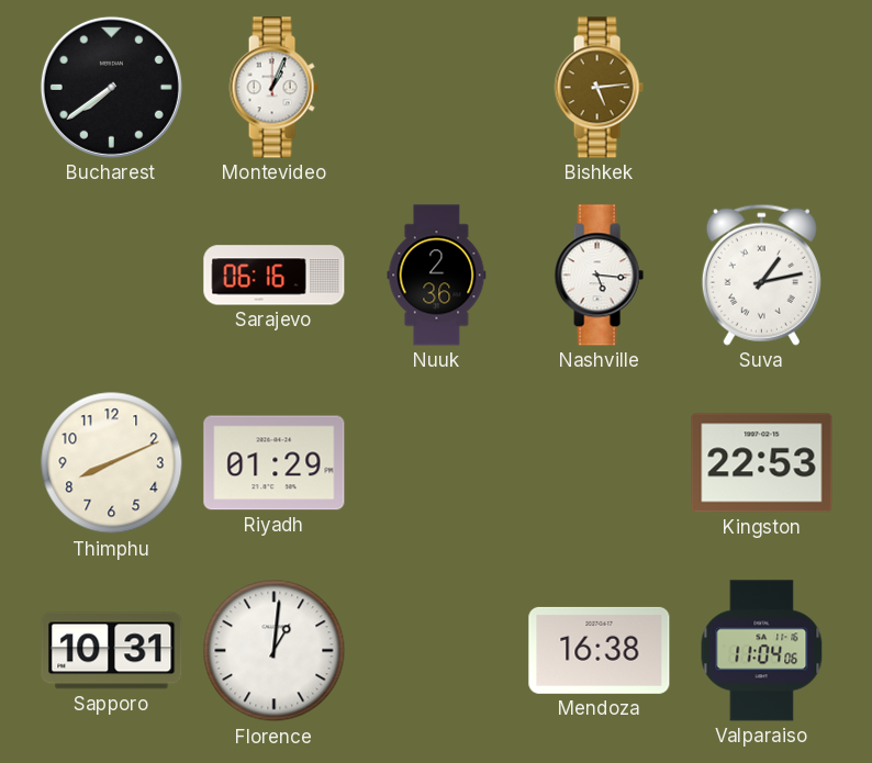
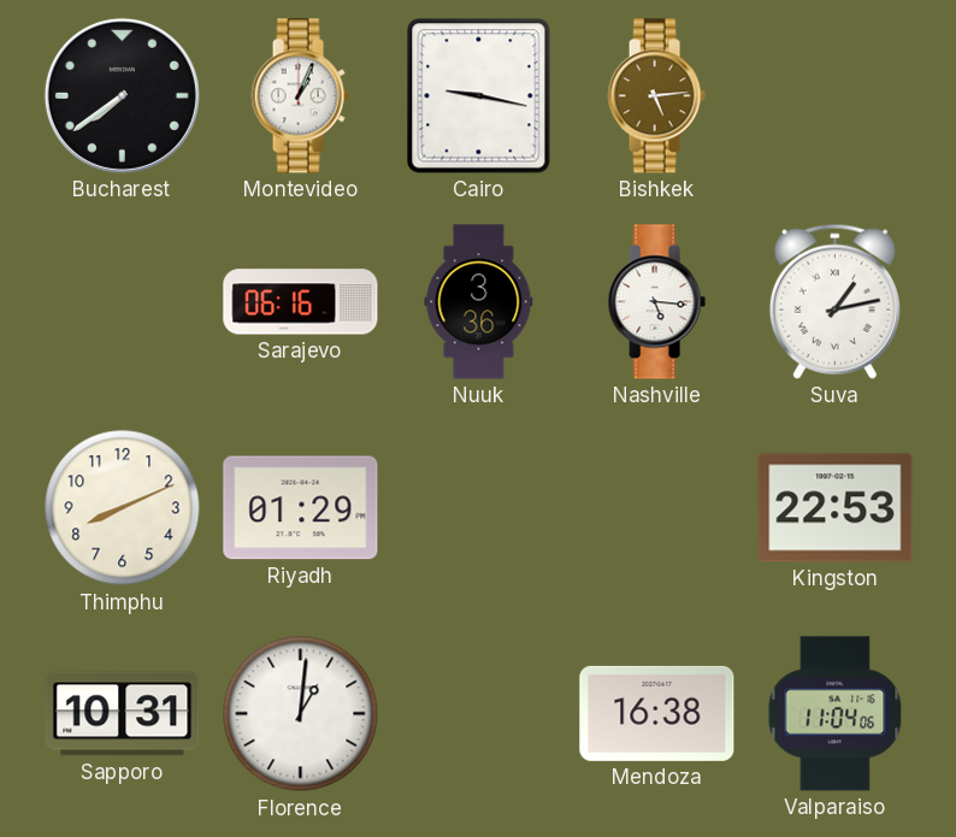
Cairo: none -> 9:17 (479, 96)
Nuuk: 2:36 -> 3:36 (479, 302)
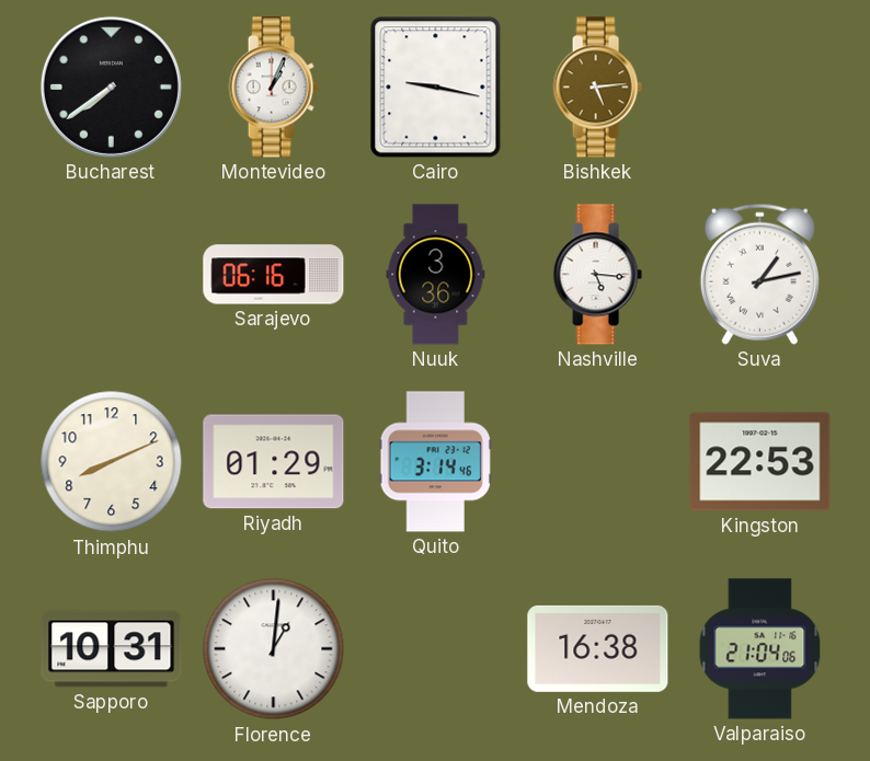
Quito: none -> 3:14 (435, 462)
Valparaiso: 11:04 -> 21:04 (760, 649)
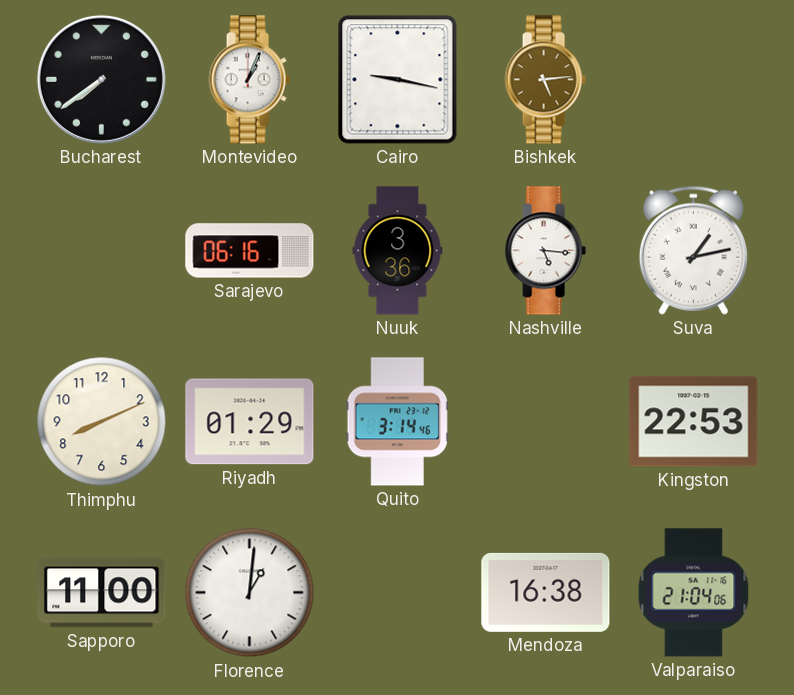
Sapporo: 10:31 -> 11:00 (102, 593)
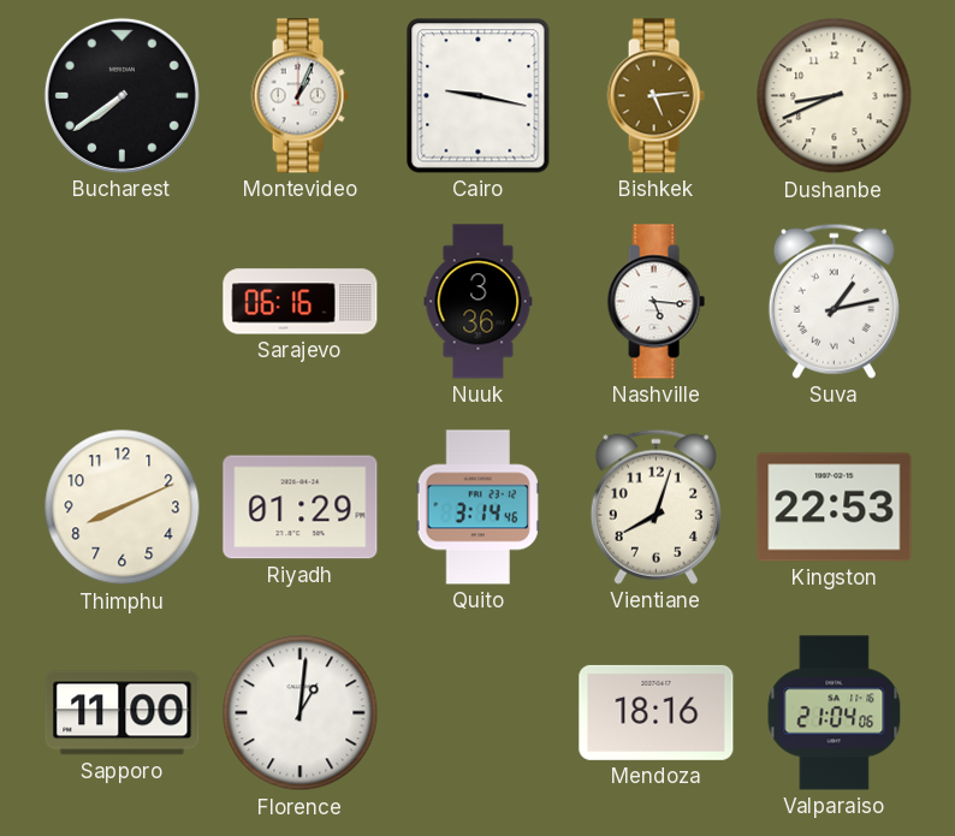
Dushanbe: none -> 8:41 (835, 96)
Vientiane: none -> 8:03 (656, 506)
Mendoza: 16:38 -> 18:16 (657, 712)
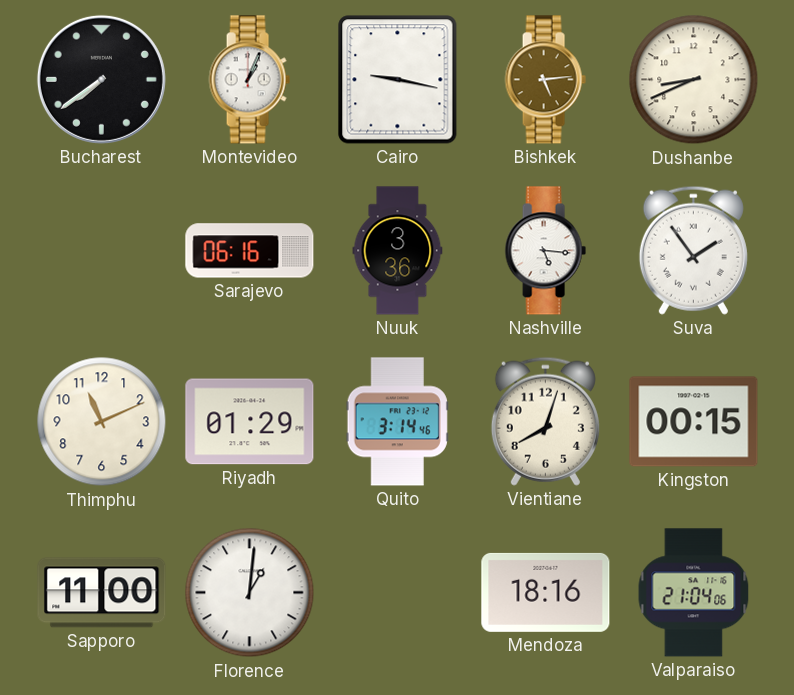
Suva: 1:13 -> 1:54 (693, 250)
Thimphu: 8:11 -> 11:11 (102, 422)
Kingston: 22:53 -> 00:15 (694, 422)
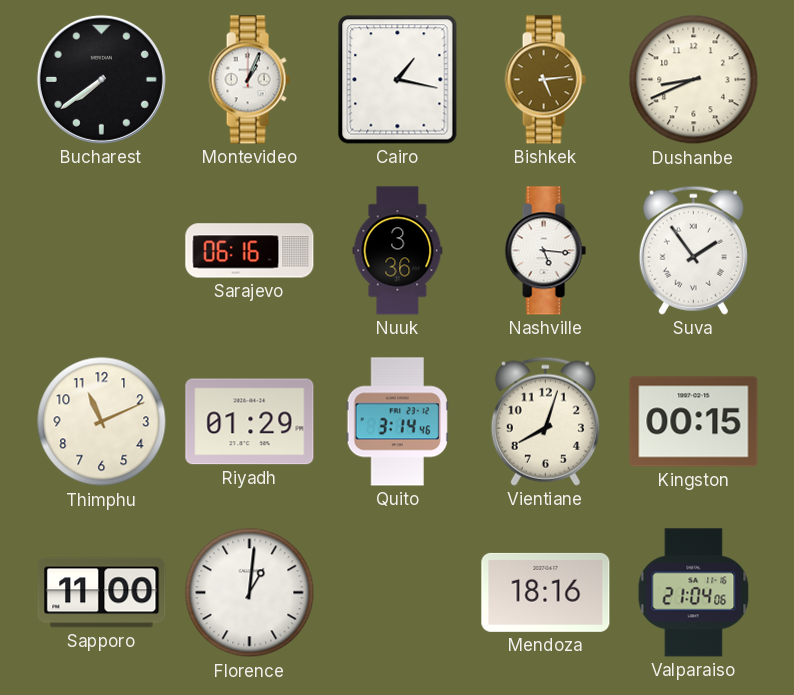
Cairo: 9:17 -> 1:17 (398, 80)
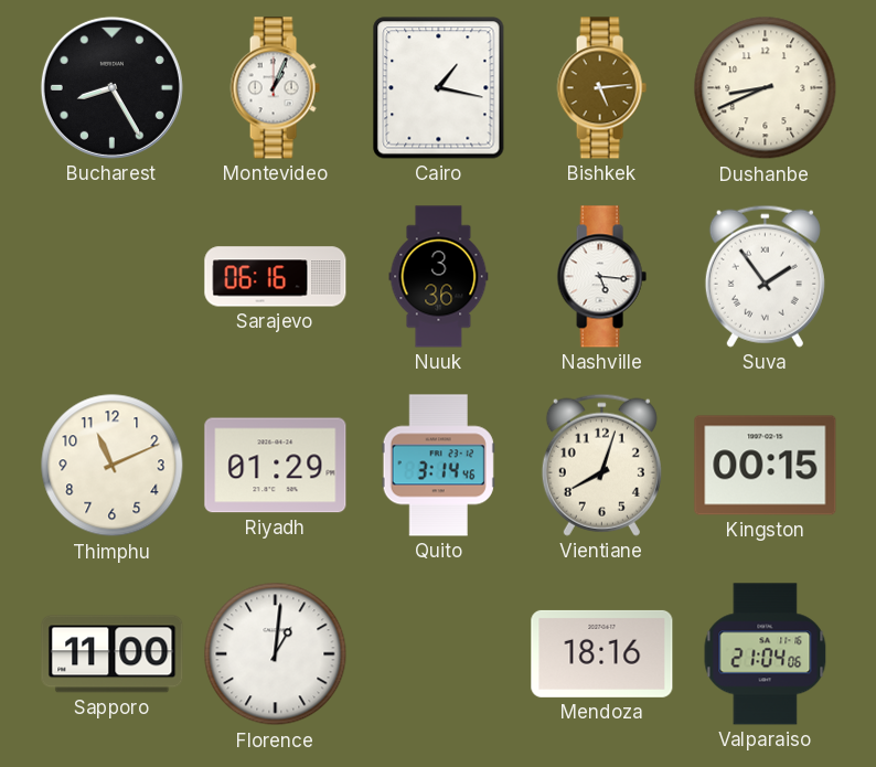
Bucharest: 7:39 -> 8:25 (111, 87)
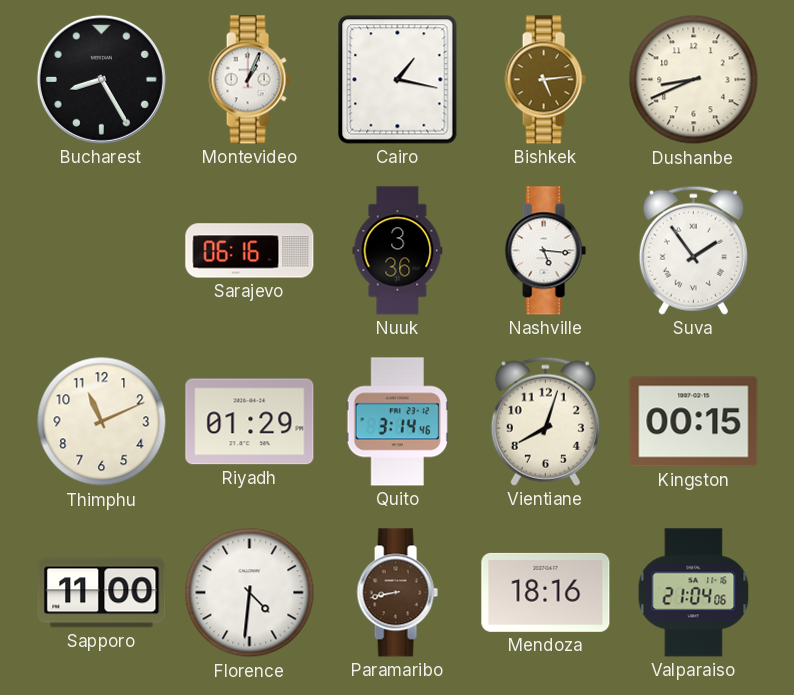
Florence: 1:01 -> 4:31 (250, 593)
Paramaribo: none -> 8:43 (397, 593)
